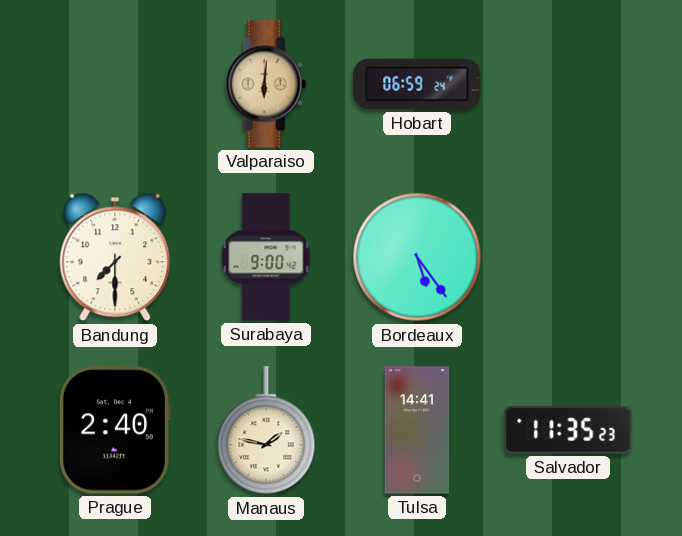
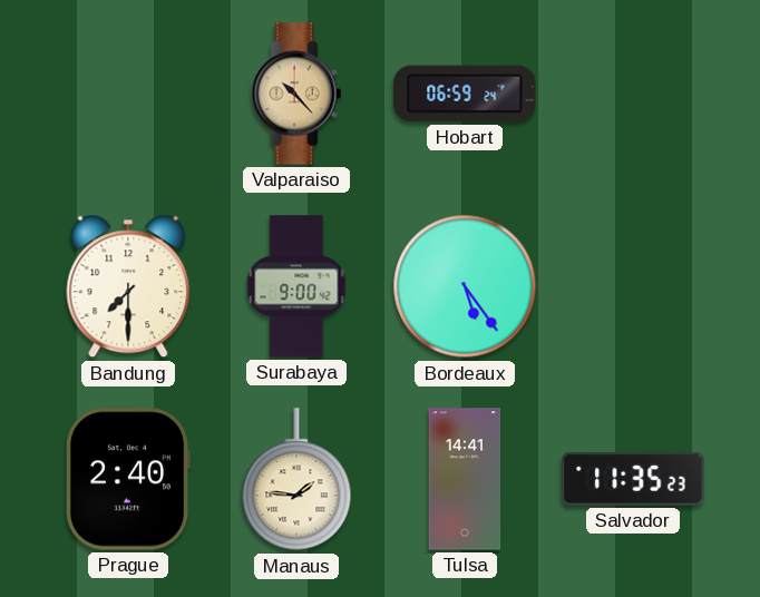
Valparaiso: 6:01 -> 10:23 (296, 94)
Manaus: 1:47 -> 1:46 (296, 480)
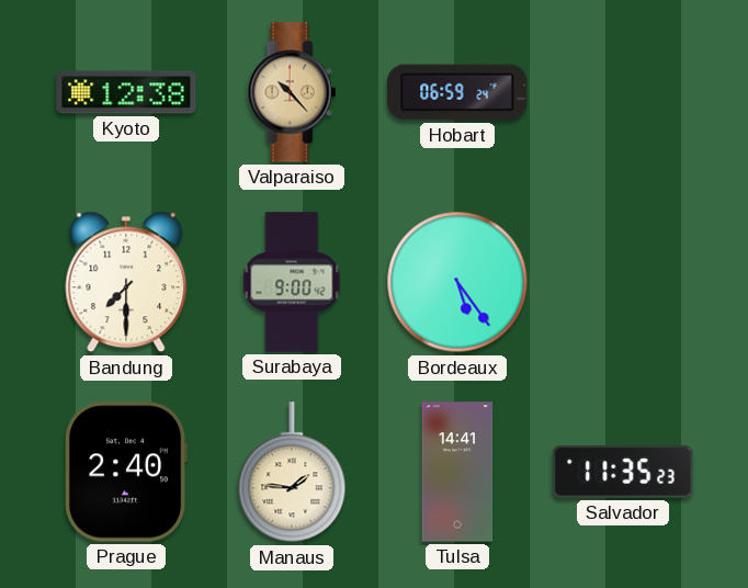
Kyoto: none -> 12:38 (126, 92)
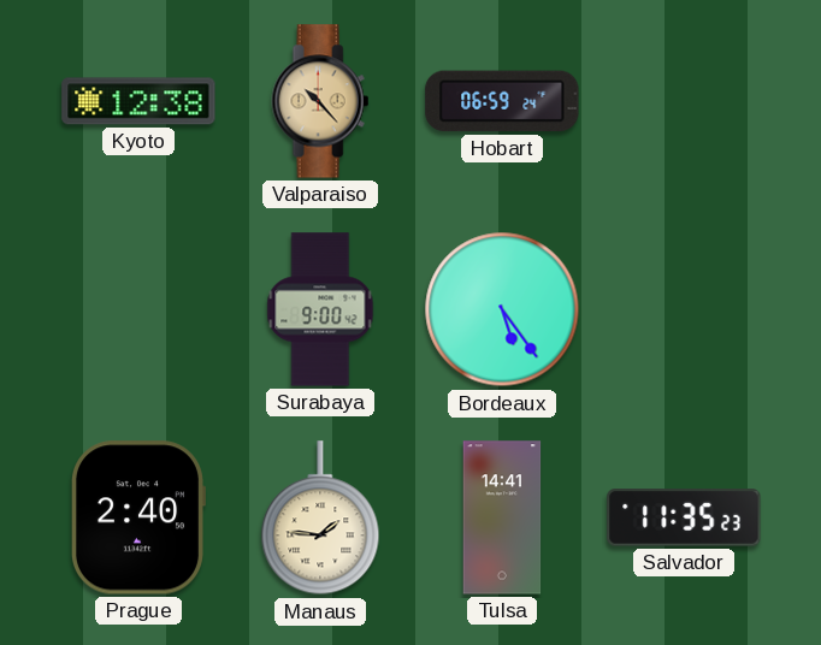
Bandung: 7:30 -> none (126, 282)
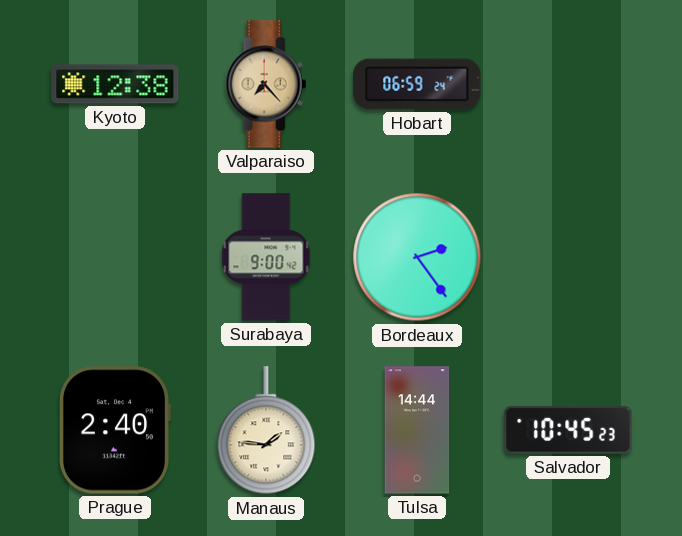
Valparaiso: 10:23 -> 7:23 (266, 84)
Bordeaux: 5:24 -> 2:24 (417, 257)
Tulsa: 14:41 -> 14:44 (417, 430)
Salvador: 11:35 -> 10:45 (568, 430)
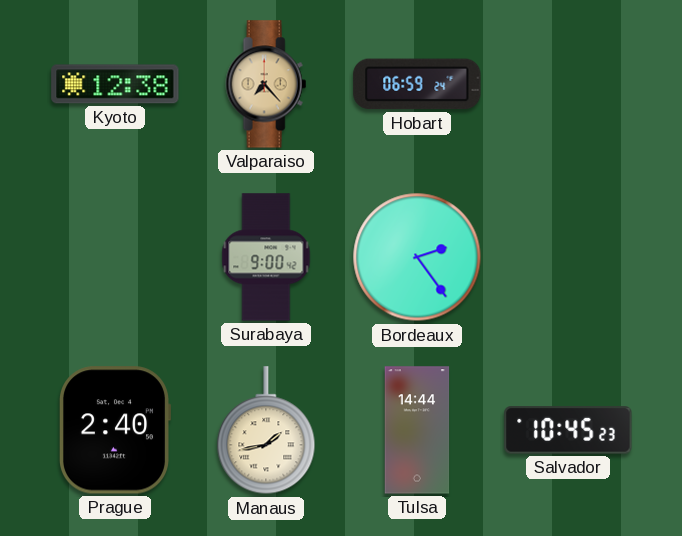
Manaus: 1:46 -> 1:43 (266, 431)
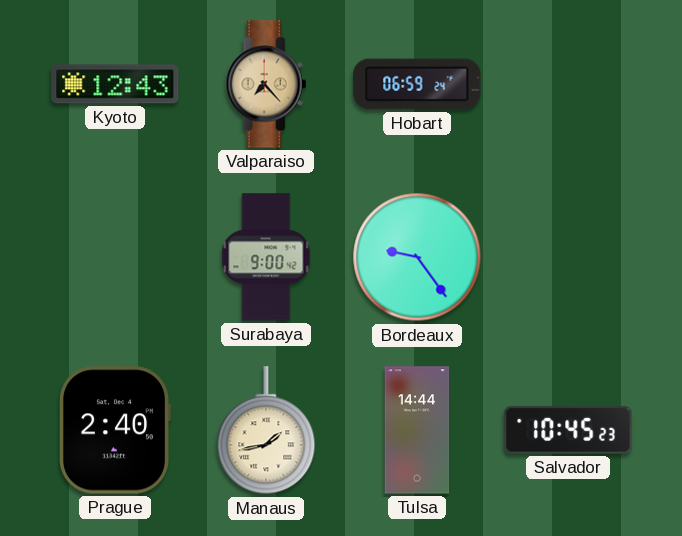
Kyoto: 12:38 -> 12:43 (115, 84)
Bordeaux: 2:24 -> 9:24 (417, 257)
